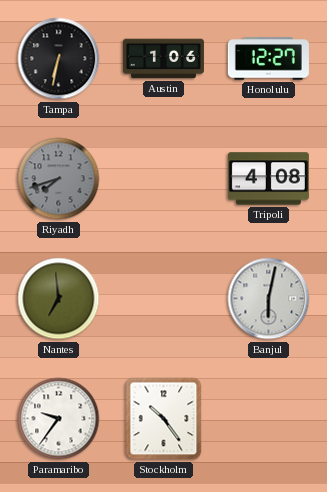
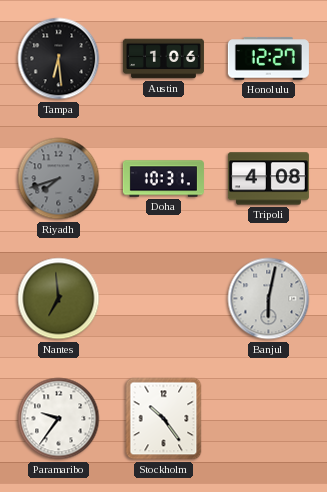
Tampa: 6:32 -> 6:29 (59, 59)
Doha: none -> 10:31 (163, 179)
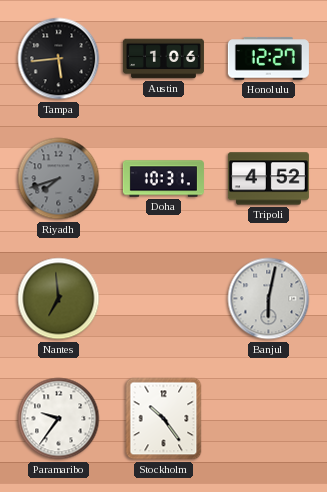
Tampa: 6:29 -> 5:44 (59, 59)
Tripoli: 4:08 -> 4:52 (268, 179)
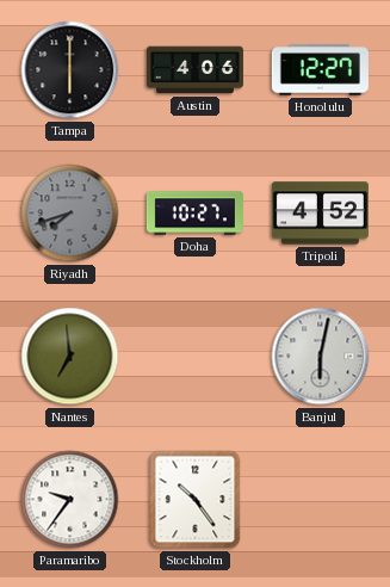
Tampa: 5:44 -> 6:00 (70, 70)
Austin: 1:06 -> 4:06 (194, 70)
Doha: 10:31 -> 10:27 (194, 214)
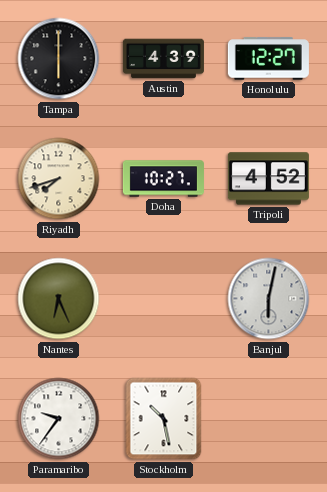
Austin: 4:06 -> 4:39 (163, 59)
Riyadh dial: grey -> cream (59, 179)
Nantes: 6:59 -> 6:26 (59, 299)
Stockholm: 10:24 -> 10:28 (164, 419)
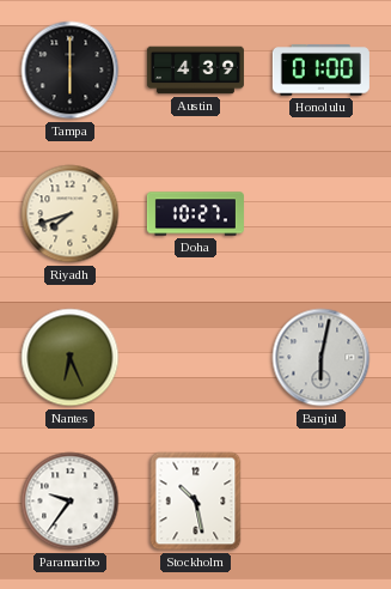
Honolulu: 12:27 -> 01:00 (320, 71)
Tripoli: 4:52 -> none (268, 179)
